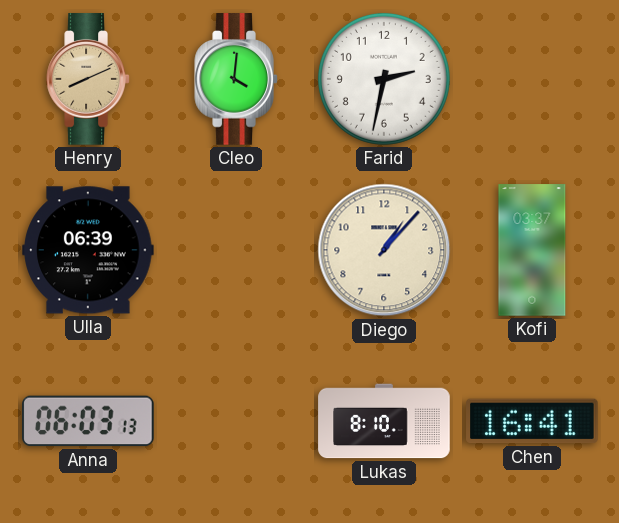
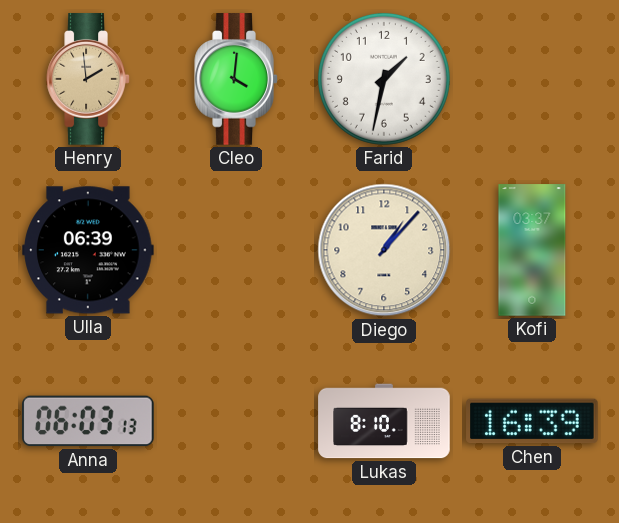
Henry: 8:11 -> 1:59 (88, 79)
Farid: 2:32 -> 1:32 (384, 79)
Chen: 16:41 -> 16:39 (532, 421)
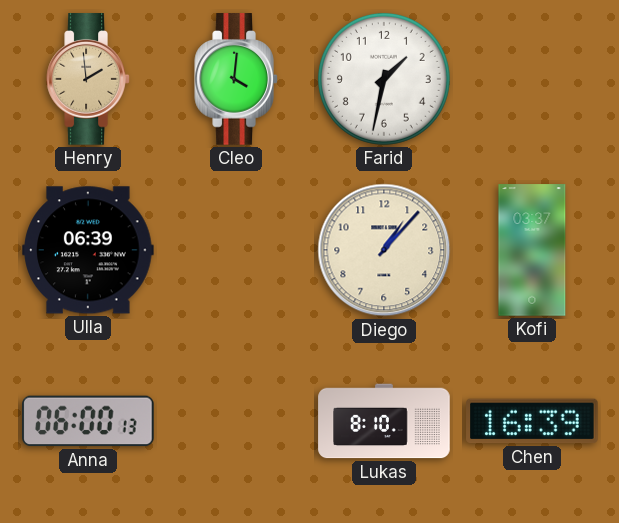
Anna: 06:03 -> 06:00 (88, 421)
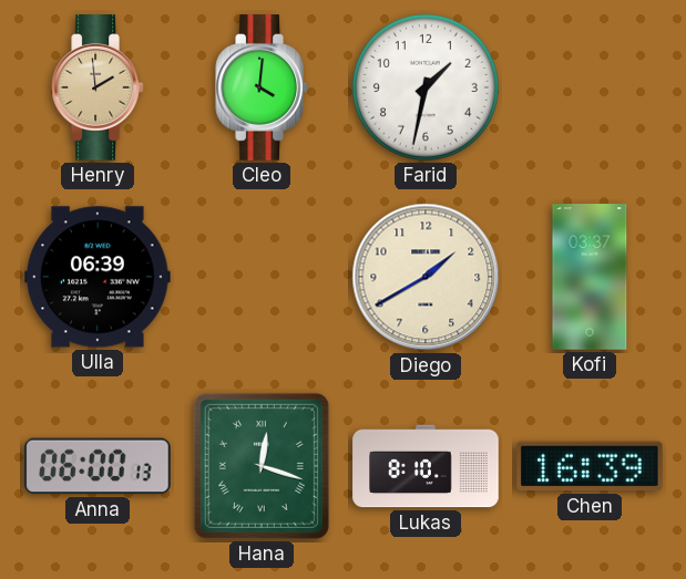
Diego: 1:07 -> 1:40 (426, 277)
Hana: none -> 12:18 (262, 466)
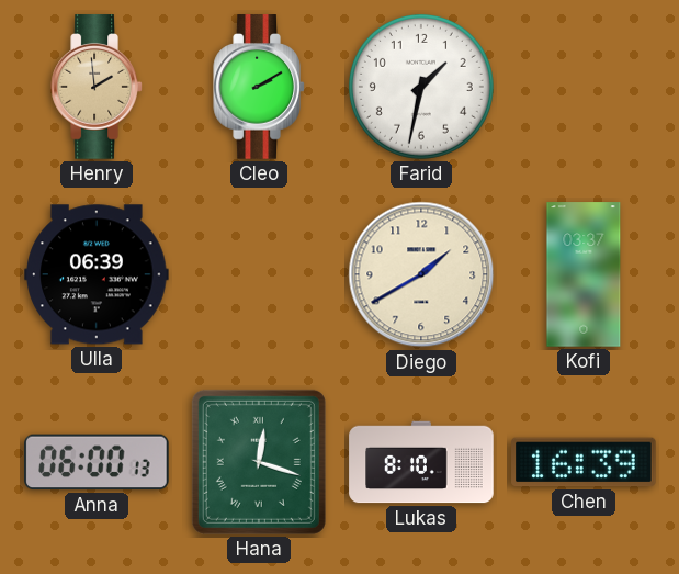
Cleo: 4:01 -> 2:10 (259, 87)
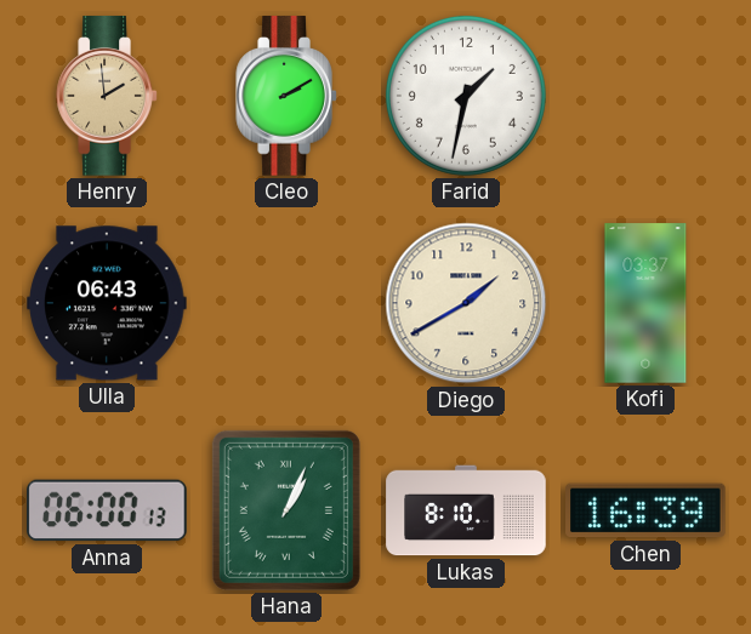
Ulla: 06:39 -> 06:43 (107, 303)
Hana: 12:18 -> 1:04 (286, 510)
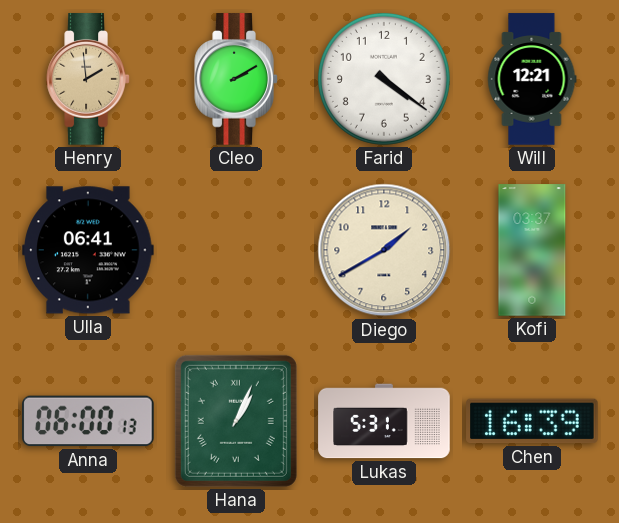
Farid: 1:32 -> 4:21 (384, 79)
Will: none -> 12:21 (532, 79)
Ulla: 06:43 -> 06:41 (88, 250)
Lukas: 8:10 -> 5:31 (384, 421)
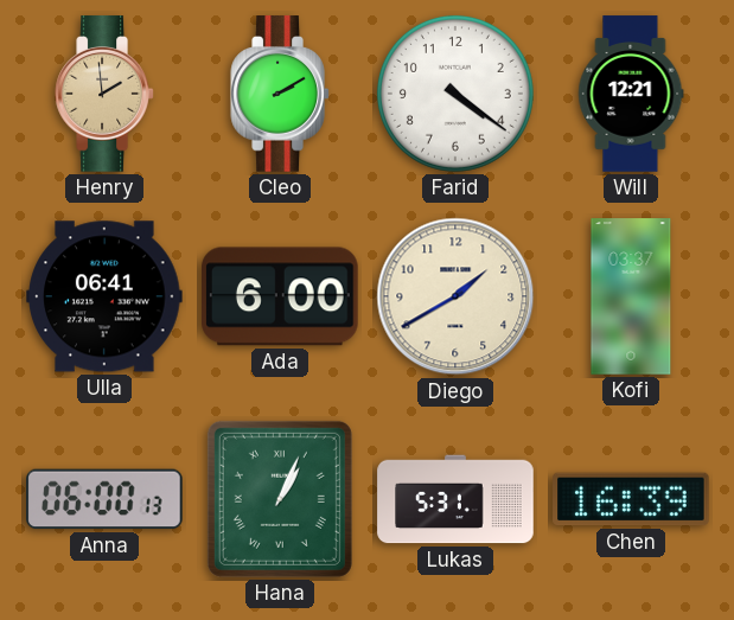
Ada: none -> 6:00 (281, 296)
